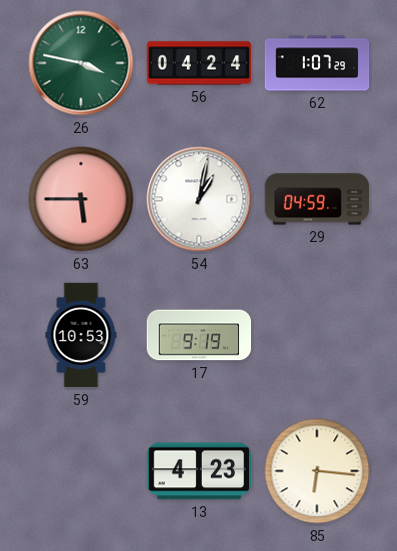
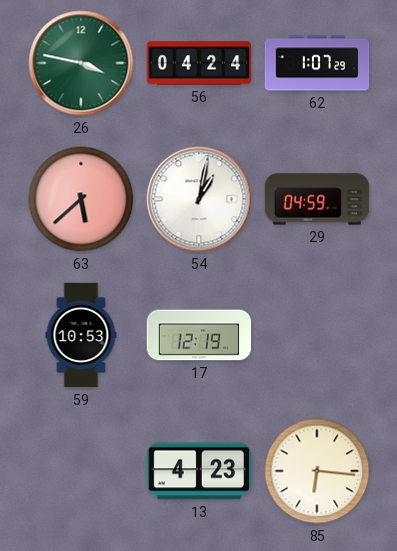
63: 5:45 -> 5:38 (81, 199)
17: 9:19 -> 12:19 (199, 335)
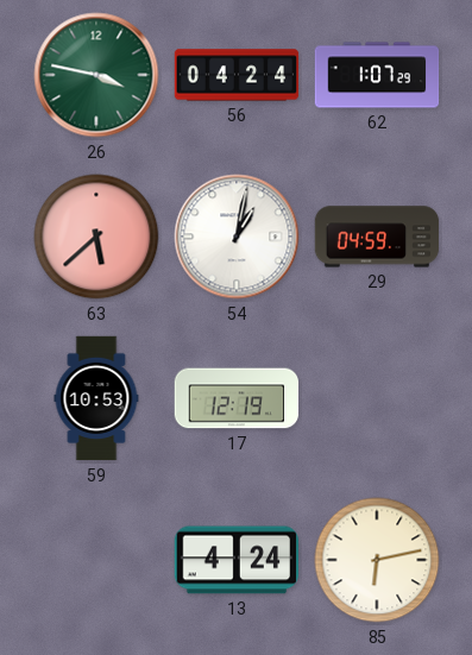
13: 4:23 -> 4:24 (237, 560)
85: 6:16 -> 6:13 (377, 560)
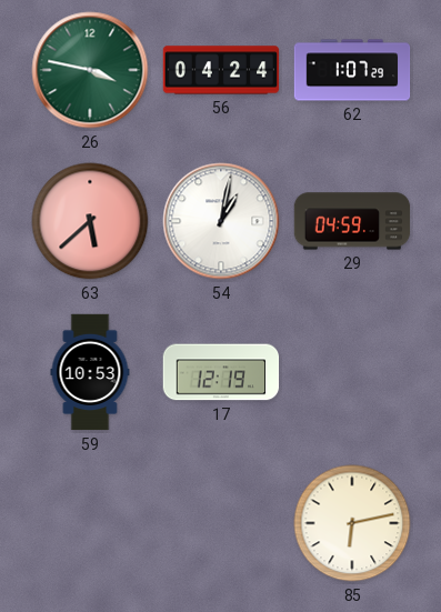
13: 4:24 -> none (237, 560)
